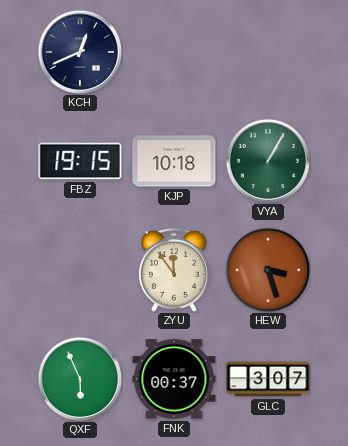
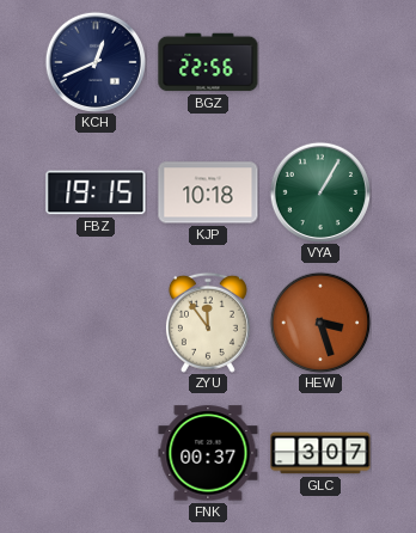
BGZ: none -> 22:56 (208, 62)
QXF: 5:56 -> none (79, 378)
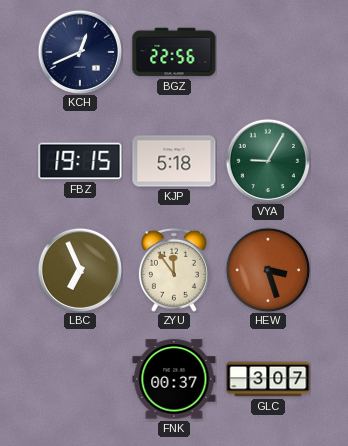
KJP: 10:18 -> 5:18 (174, 161)
VYA: 1:05 -> 9:05 (267, 160)
LBC: none -> 6:56 (79, 269)
